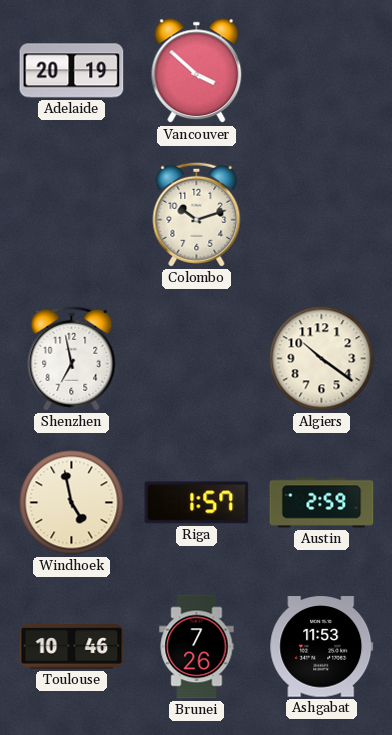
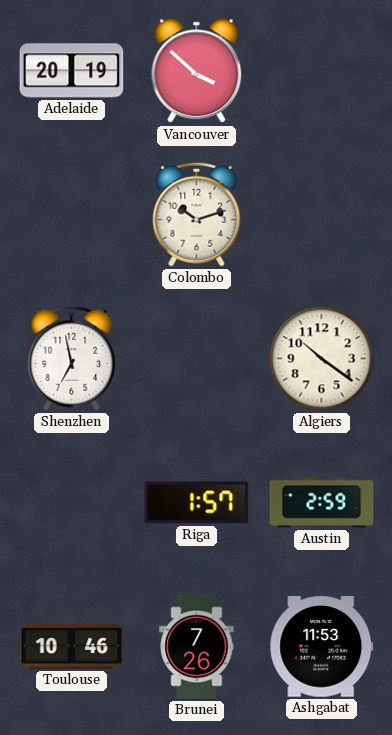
Windhoek: 4:58 -> none (72, 503)
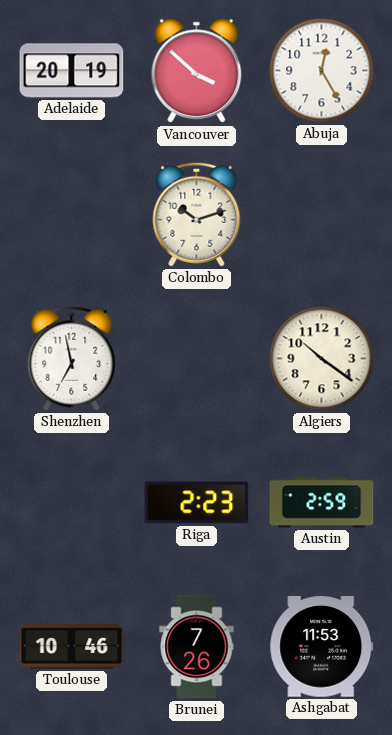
Abuja: none -> 12:25 (322, 71)
Riga: 1:57 -> 2:23 (197, 503)
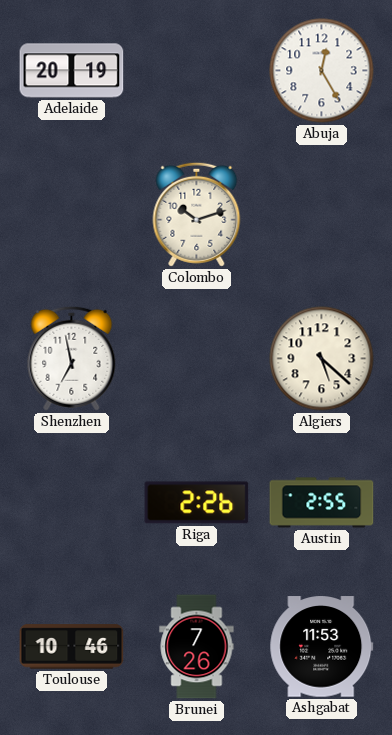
Vancouver: 3:52 -> none (197, 71)
Algiers: 10:21 -> 5:22 (322, 359)
Riga: 2:23 -> 2:26 (197, 503)
Austin: 2:59 -> 2:55 (322, 503)
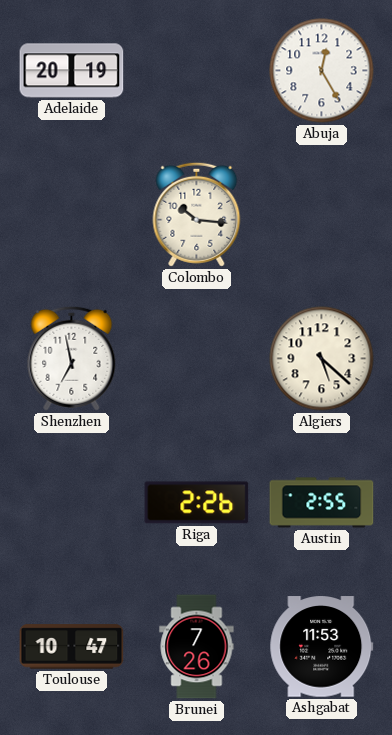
Colombo: 10:12 -> 10:16 (197, 214)
Toulouse: 10:46 -> 10:47 (72, 647)
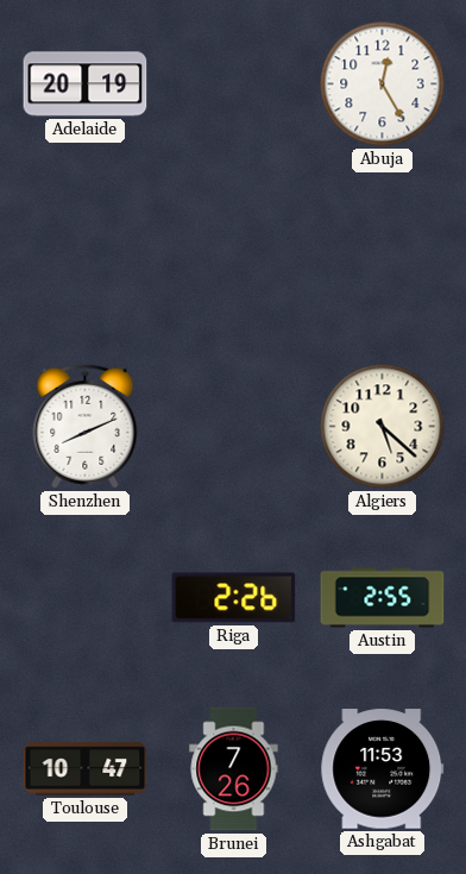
Colombo: 10:16 -> none (197, 214)
Shenzhen: 6:58 -> 8:11 (86, 426)
